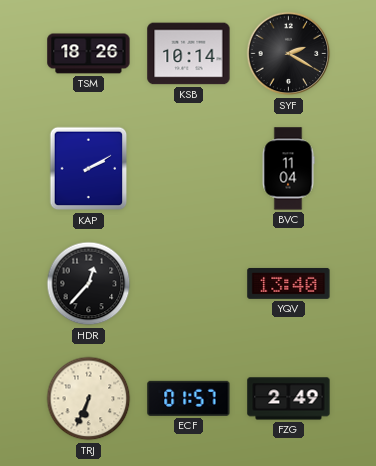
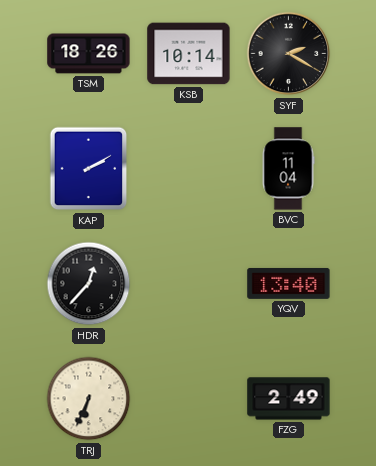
ECF: 01:57 -> none (189, 398)
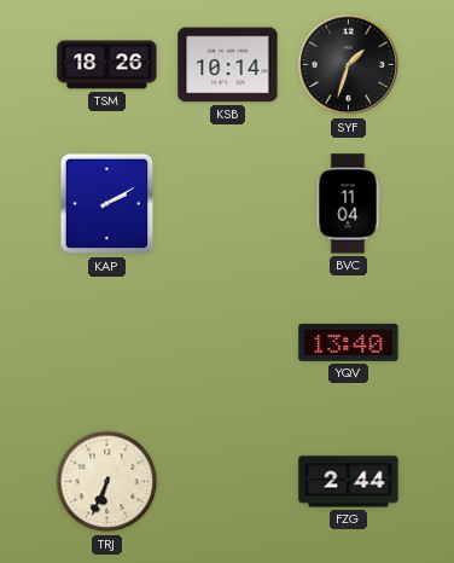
SYF: 2:20 -> 1:33 (349, 65)
HDR: 12:37 -> none (89, 284)
FZG: 2:49 -> 2:44 (349, 482)
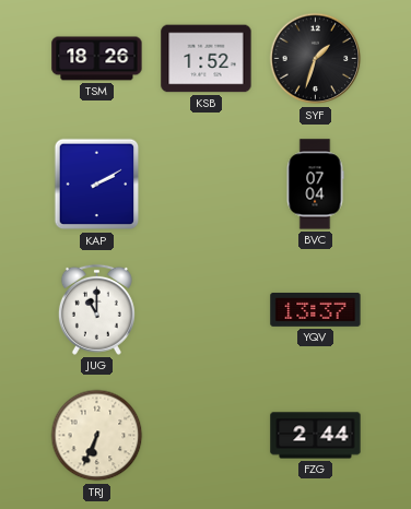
KSB: 10:14 -> 1:52 (207, 59)
BVC: 11:04 -> 07:04 (315, 185)
JUG: none -> 11:00 (96, 309)
YQV: 13:40 -> 13:37 (316, 309)
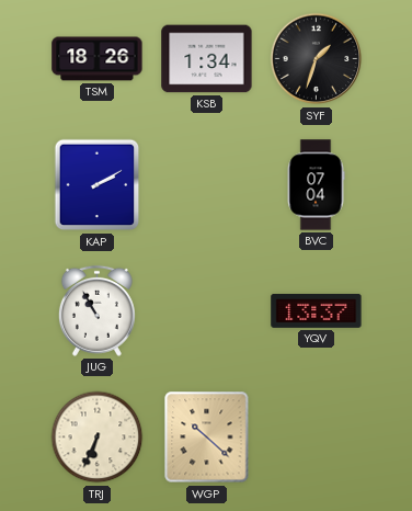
KSB: 1:52 -> 1:34 (207, 59)
JUG: 11:00 -> 10:55 (96, 310)
WGP: none -> 10:22 (207, 438)
FZG: 2:44 -> none (316, 436)
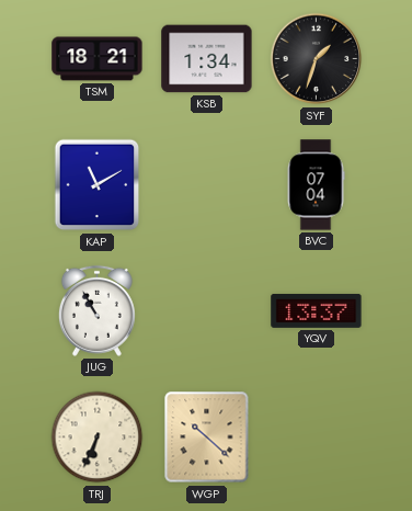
TSM: 18:26 -> 18:21 (98, 59)
KAP: 2:10 -> 11:10 (98, 185)
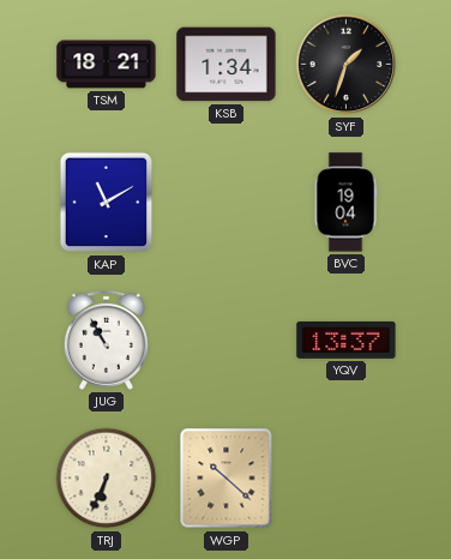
BVC: 07:04 -> 19:04 (345, 203)
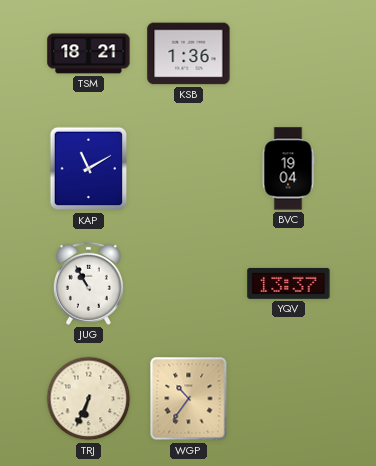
KSB: 1:34 -> 1:36 (189, 54)
SYF: 1:33 -> none (347, 65)
WGP: 10:22 -> 10:36 (189, 399)
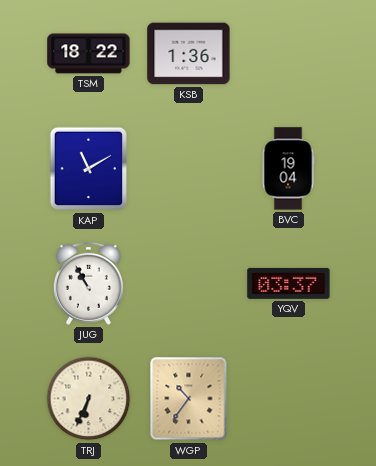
TSM: 18:21 -> 18:22 (89, 54)
YQV: 13:37 -> 03:37 (289, 283)
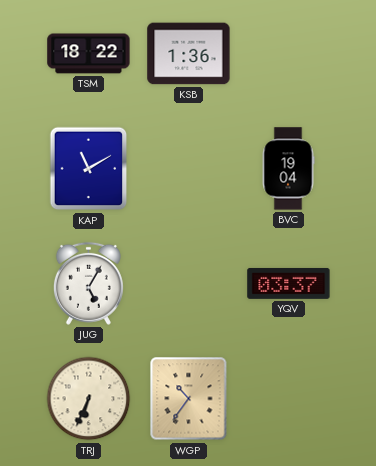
JUG: 10:55 -> 5:05 (88, 283)
